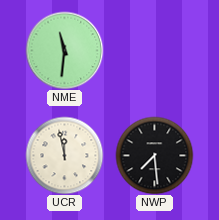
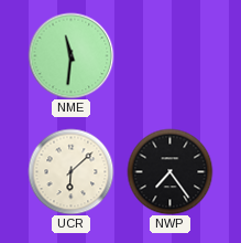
UCR: 11:58 -> 6:08 (70, 171)
NWP: 7:29 -> 7:24 (169, 171)
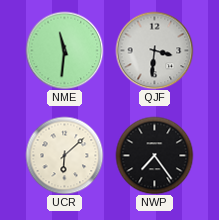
QJF: none -> 3:31 (154, 50)
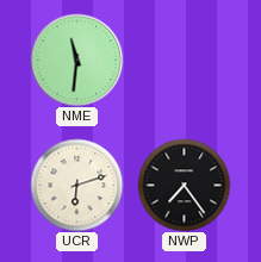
QJF: 3:31 -> none (154, 50)
UCR: 6:08 -> 6:12 (76, 185)
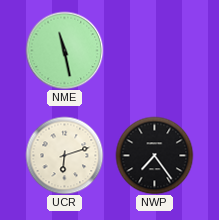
NME: 11:31 -> 11:28 (64, 50)
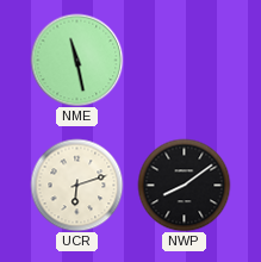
NWP: 7:24 -> 8:09 (184, 185)
